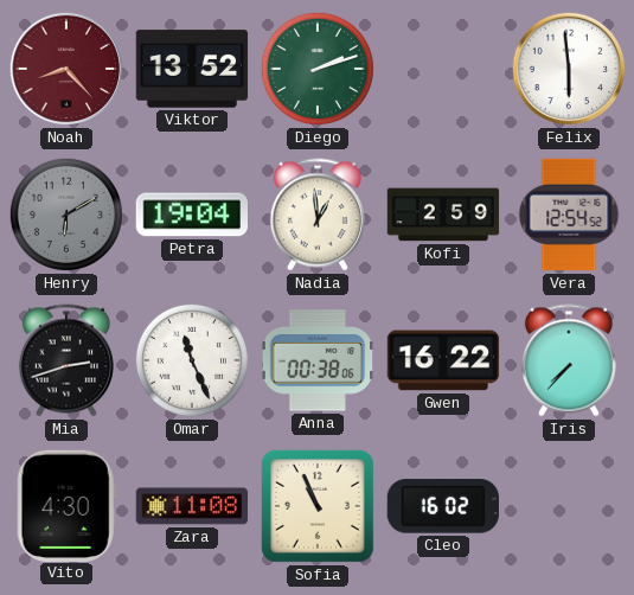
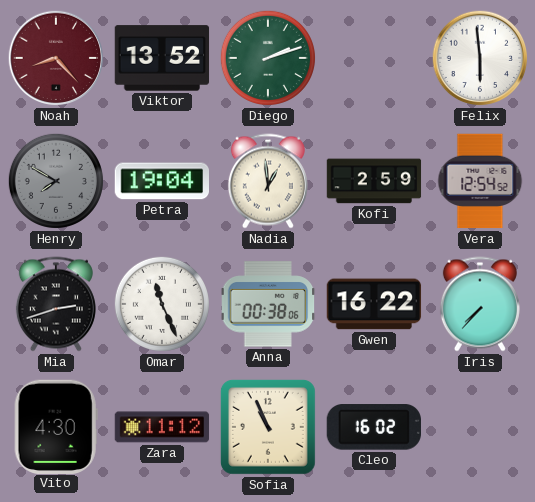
Henry: 6:10 -> 7:50 (56, 181)
Zara: 11:08 -> 11:12 (162, 427)
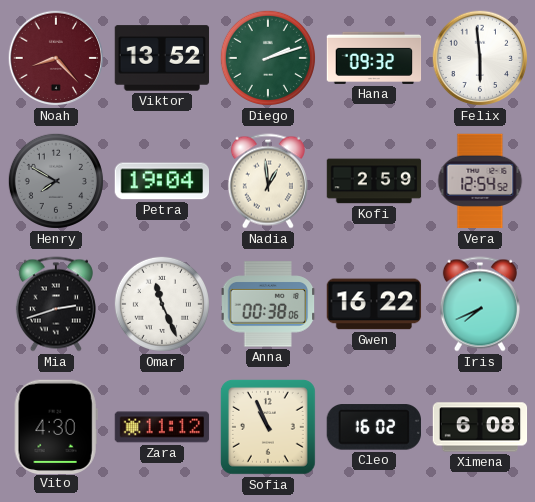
Hana: none -> 09:32 (374, 58)
Iris: 7:37 -> 7:41 (480, 304)
Ximena: none -> 6:08 (480, 427)
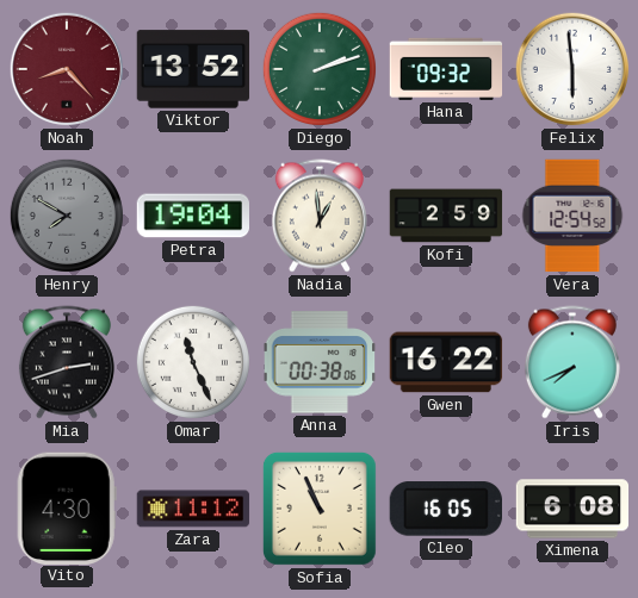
Cleo: 16:02 -> 16:05 (446, 509)
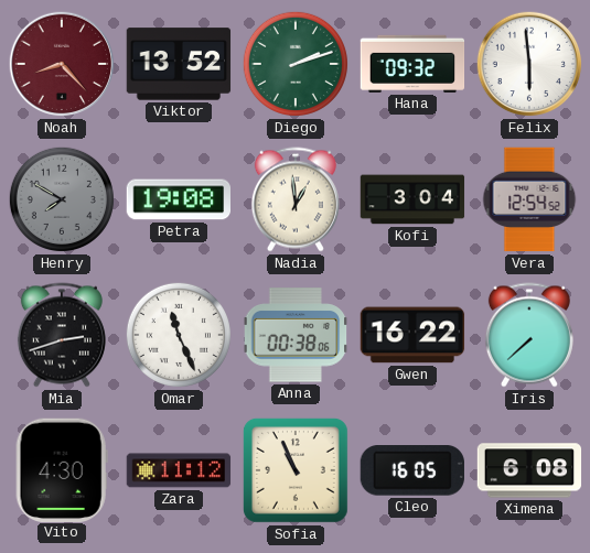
Petra: 19:04 -> 19:08 (178, 199)
Kofi: 2:59 -> 3:04 (412, 199)
Iris: 7:41 -> 7:38 (529, 335)
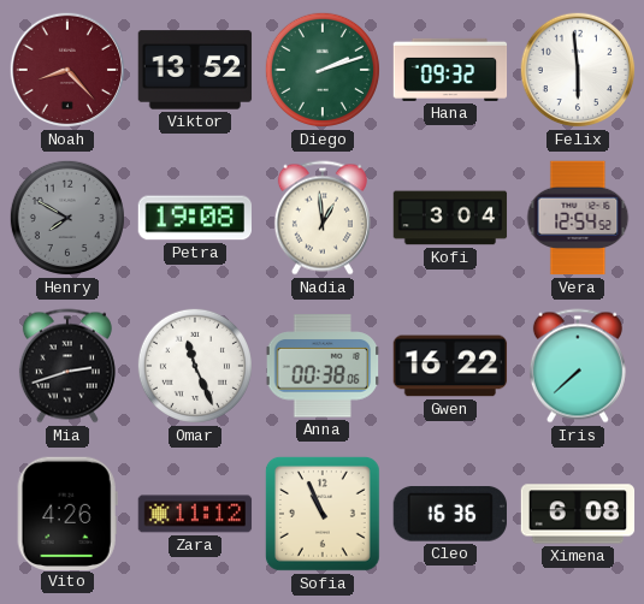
Vito: 4:30 -> 4:26 (67, 513)
Cleo: 16:05 -> 16:36 (450, 514)
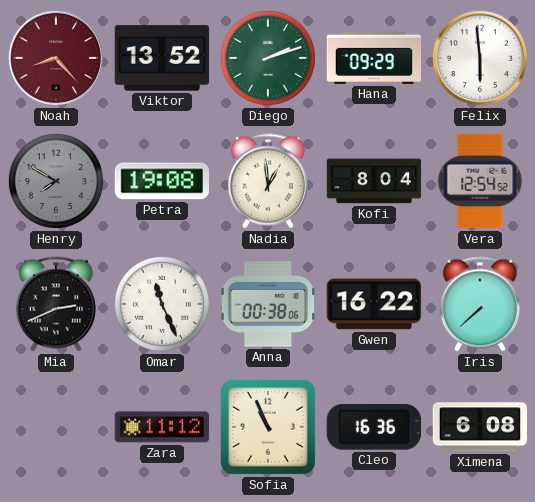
Hana: 09:32 -> 09:29 (374, 58)
Kofi: 3:04 -> 8:04 (374, 181)
Mia: 2:42 -> 2:41 (56, 304)
Vito: 4:26 -> none (67, 513)
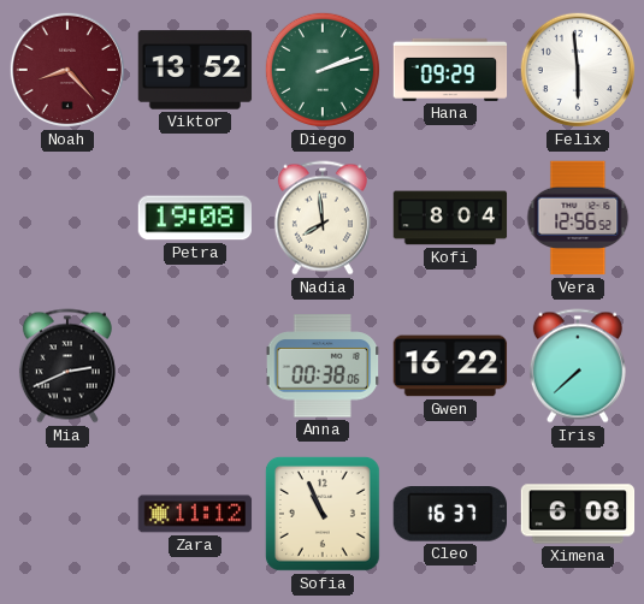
Henry: 7:50 -> none (56, 181)
Nadia: 12:59 -> 7:59 (323, 218)
Vera: 12:54 -> 12:56 (578, 218)
Omar: 11:26 -> none (162, 304)
Cleo: 16:36 -> 16:37 (450, 514)
